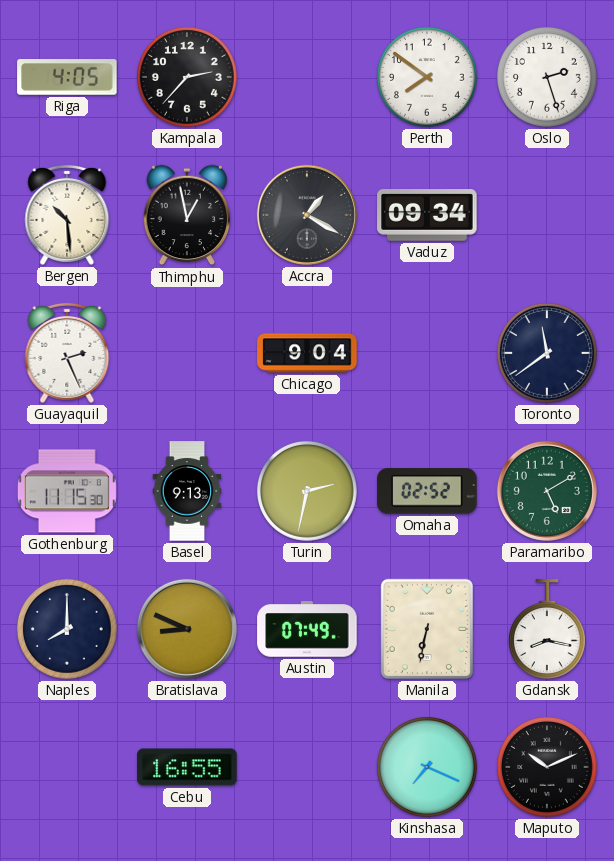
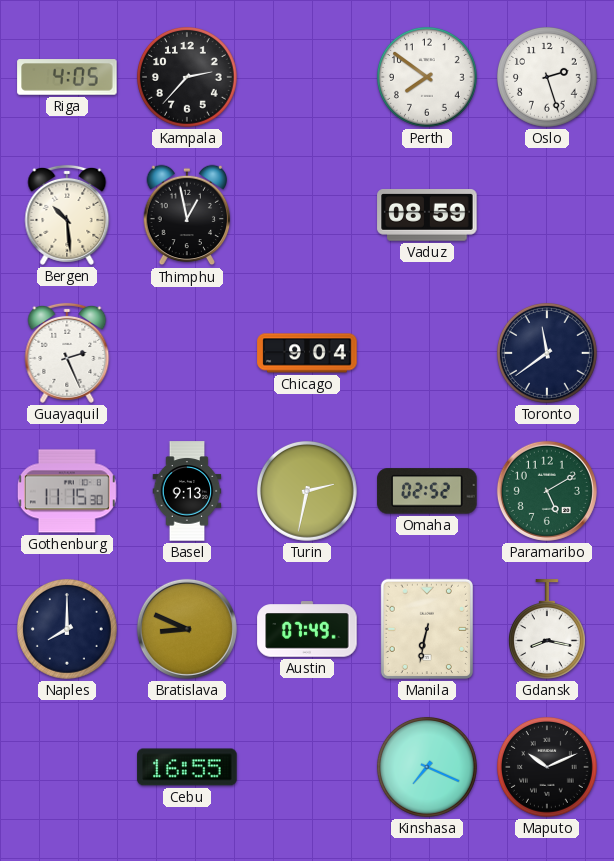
Accra: 1:20 -> none (307, 215)
Vaduz: 09:34 -> 08:59 (427, 215)
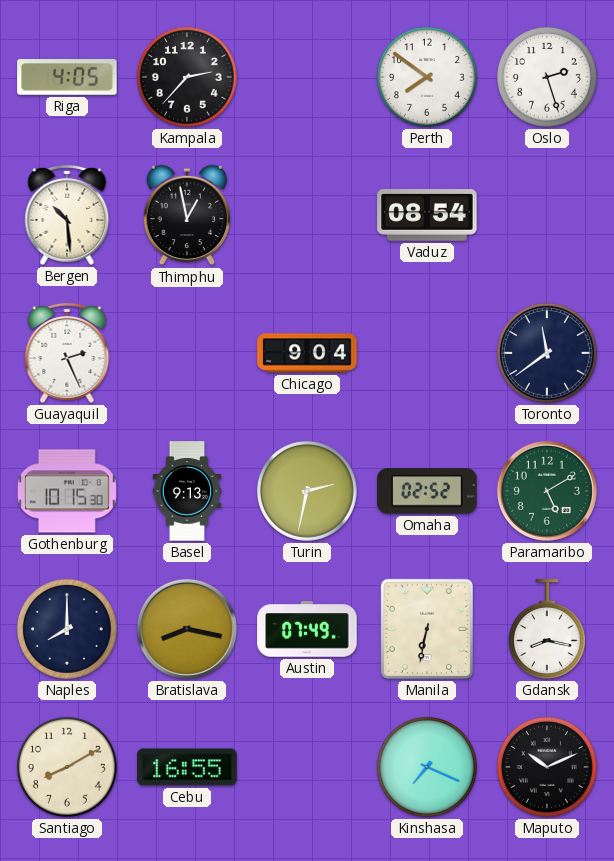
Vaduz: 08:59 -> 08:54 (427, 215)
Gothenburg: 11:15 -> 10:15 (67, 491)
Bratislava: 8:49 -> 8:17 (187, 629)
Santiago: none -> 8:10 (67, 767)
